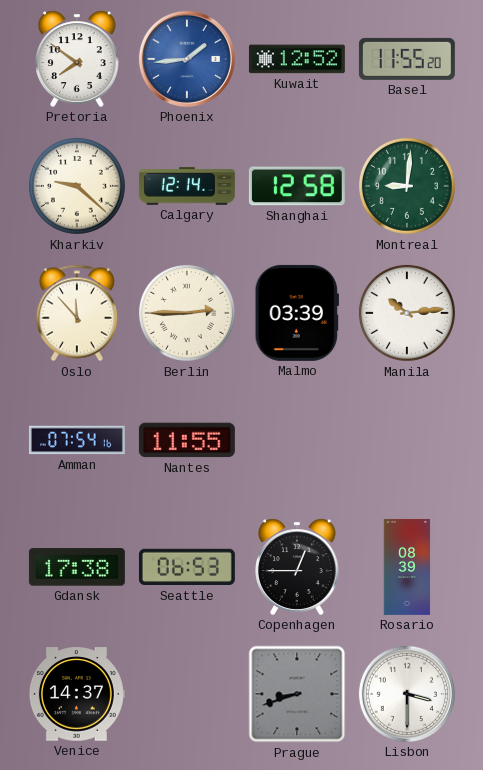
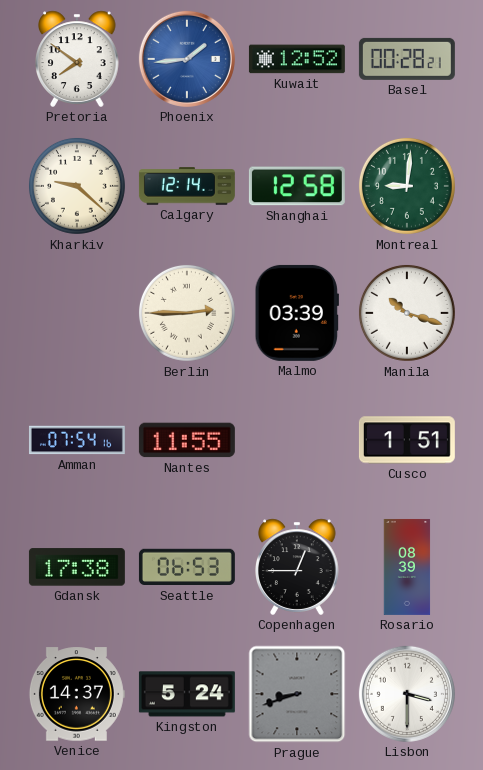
Basel: 11:55 -> 00:28 (407, 59)
Oslo: 11:53 -> none (77, 313)
Manila: 10:14 -> 10:18 (407, 313)
Cusco: none -> 1:51 (407, 440)
Kingston: none -> 5:24 (187, 694)
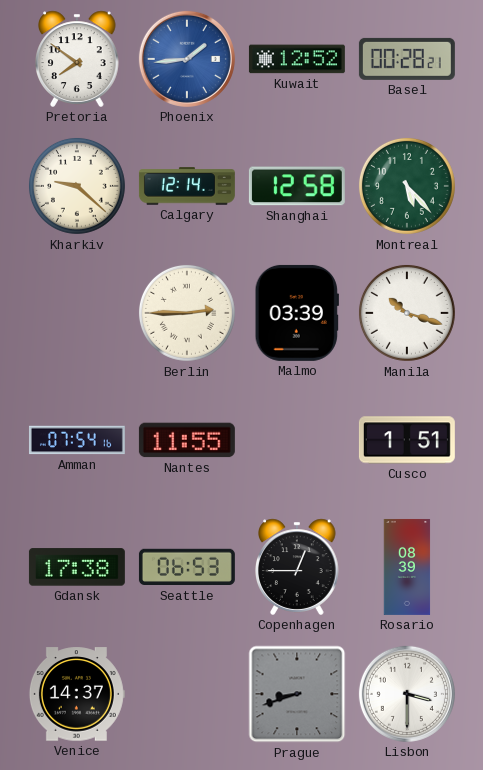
Montreal: 9:01 -> 5:23 (407, 186)
Kingston: 5:24 -> none (187, 694)
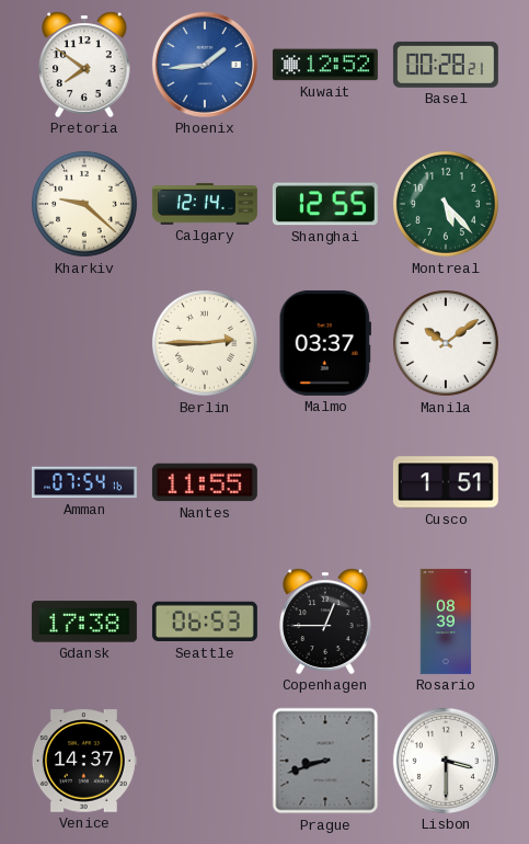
Shanghai: 12:58 -> 12:55 (325, 204)
Malmo: 03:39 -> 03:37 (325, 343)
Manila: 10:18 -> 10:09 (446, 343)
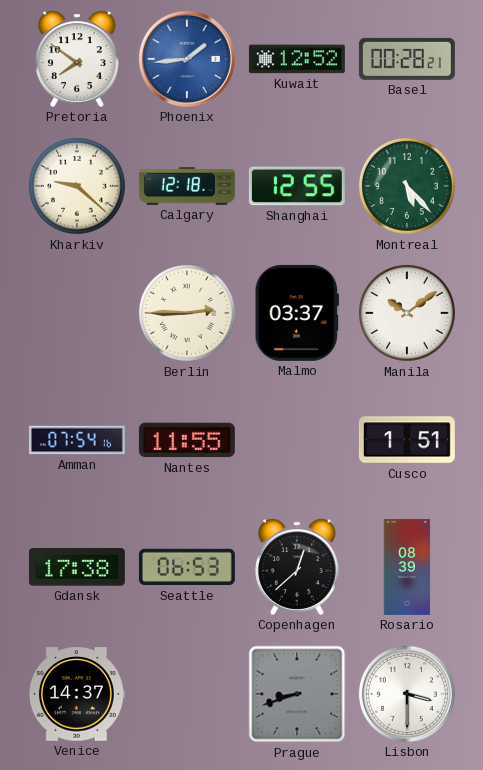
Calgary: 12:14 -> 12:18 (187, 186)
Copenhagen: 12:45 -> 12:38 (298, 567)
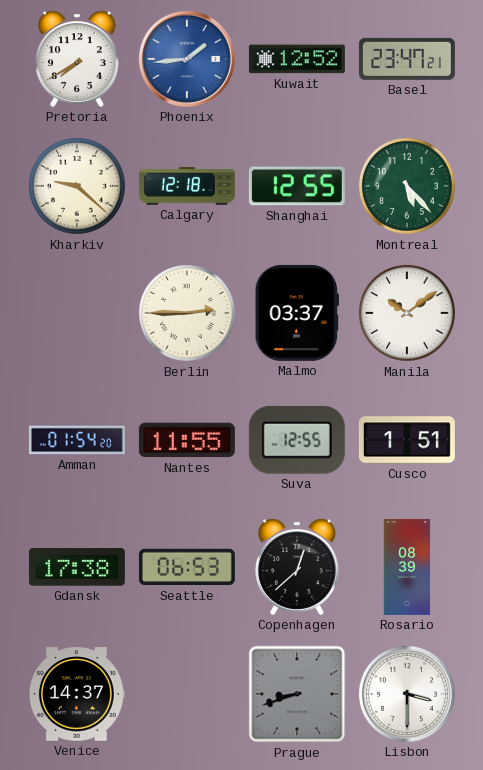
Pretoria: 7:51 -> 7:40 (78, 59)
Basel: 00:28 -> 23:47 (407, 59)
Amman: 07:54 -> 01:54 (77, 440)
Suva: none -> 12:55 (297, 440)
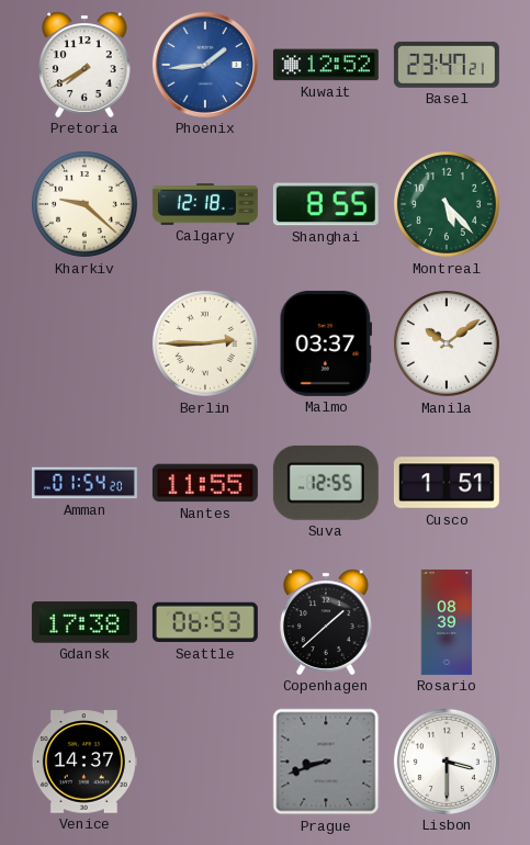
Shanghai: 12:55 -> 8:55 (326, 204)
Copenhagen: 12:38 -> 1:38 (327, 622)
